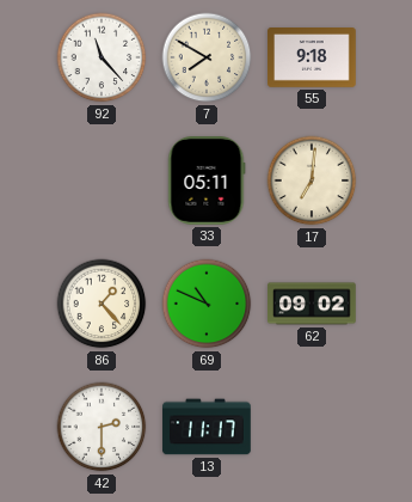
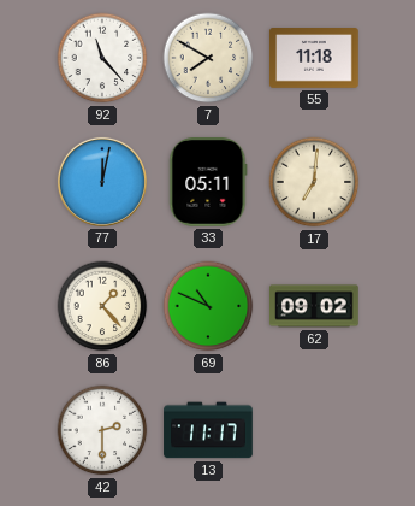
55: 9:18 -> 11:18 (315, 59)
77: none -> 12:02 (102, 182)
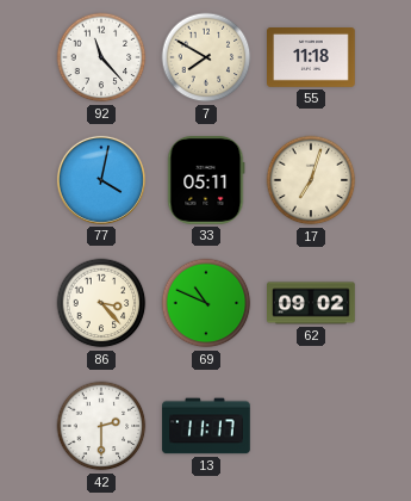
77: 12:02 -> 4:02 (101, 180)
17: 7:01 -> 7:03 (311, 180)
86: 1:23 -> 3:23 (101, 303)
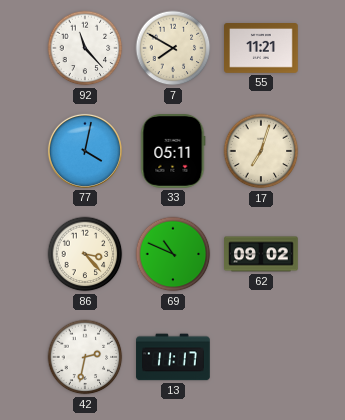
55: 11:18 -> 11:21 (262, 49)
42: 2:30 -> 2:32 (85, 357)
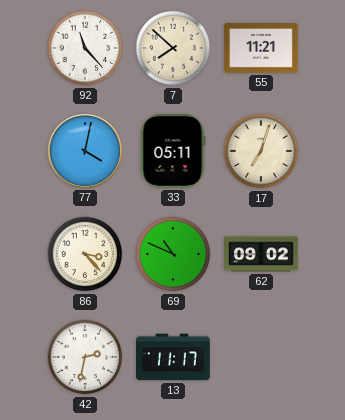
7: 7:50 -> 7:52 (173, 48)
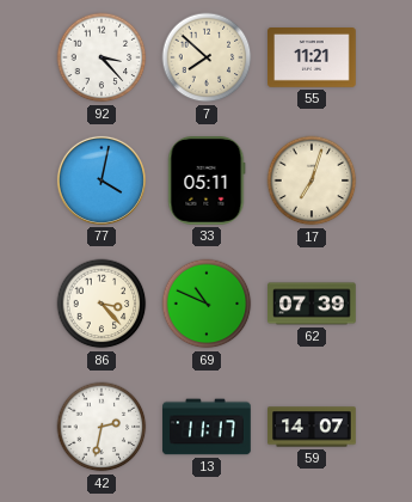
92: 11:23 -> 3:23 (102, 57)
62: 09:02 -> 07:39 (313, 304)
59: none -> 14:07 (312, 427)
